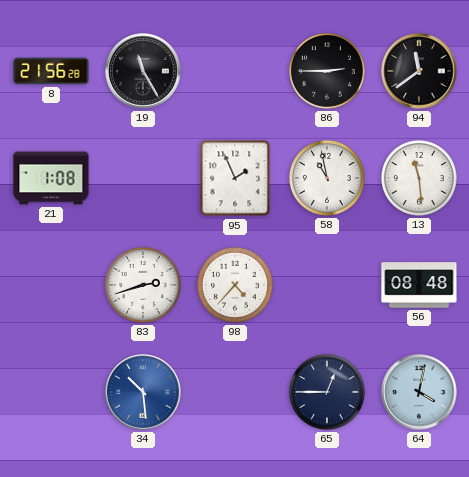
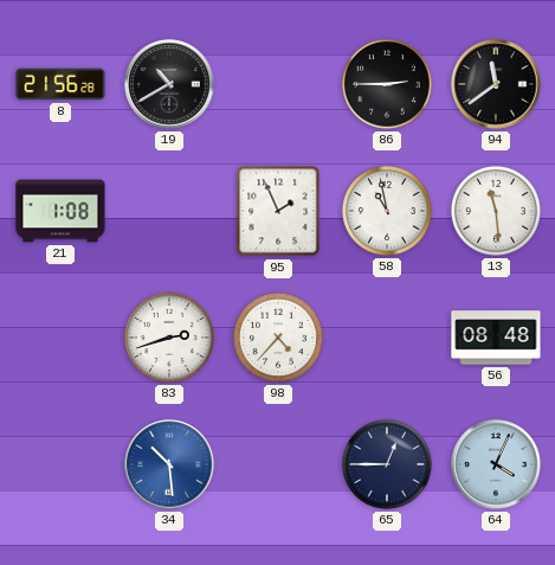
19: 11:25 -> 10:40 (169, 84)
64: 4:02 -> 4:04 (496, 464)
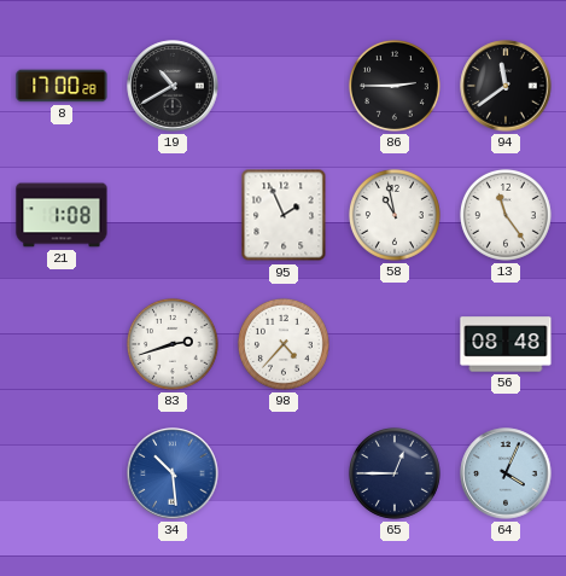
8: 21:56 -> 17:00 (62, 86)
13: 11:29 -> 11:24 (506, 215)
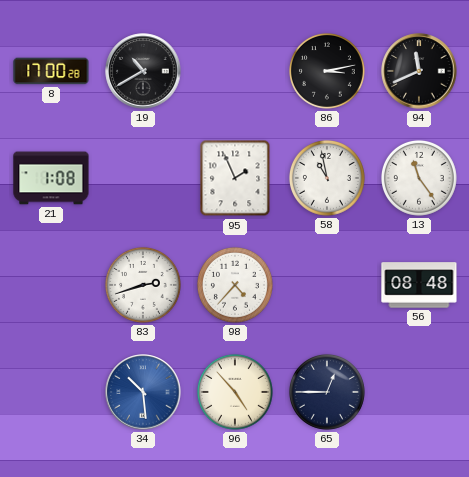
86: 2:45 -> 3:13 (327, 71)
94: 11:39 -> 11:41 (419, 71)
96: none -> 4:53 (235, 392)
64: 4:04 -> none (506, 473)
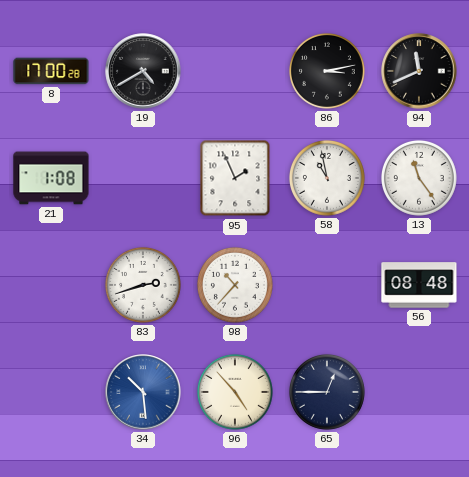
19: 10:40 -> 4:40 (143, 71)
98: 4:37 -> 10:37 (235, 285)
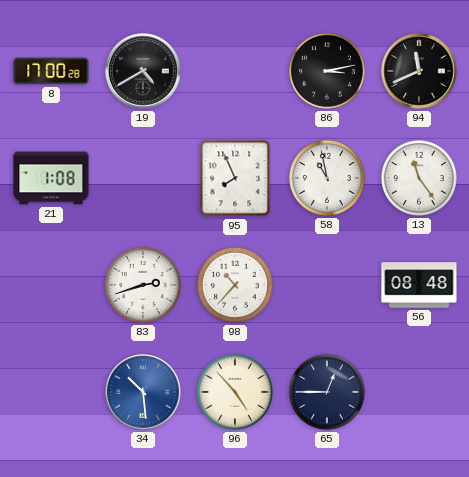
95: 1:56 -> 7:56 (235, 178)
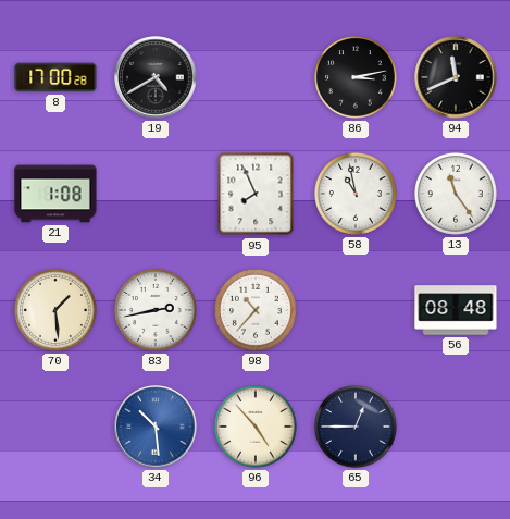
70: none -> 1:29 (55, 310)
83: 2:42 -> 2:43 (156, 310)
